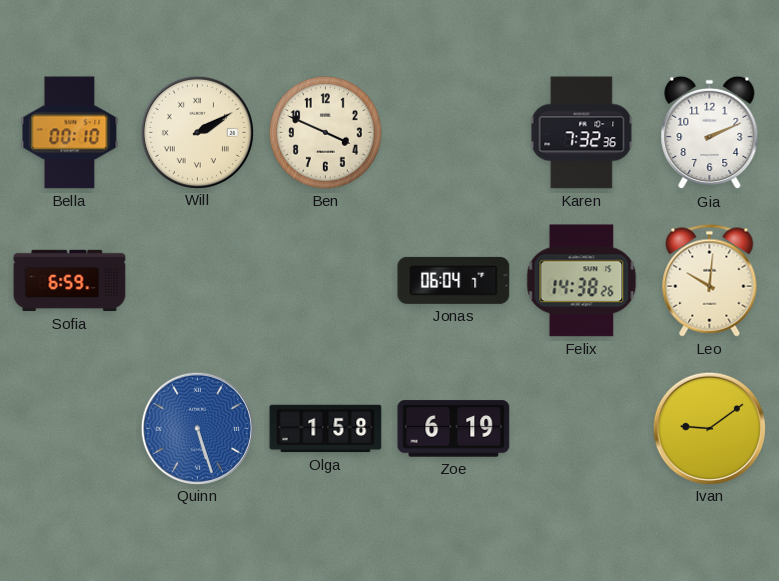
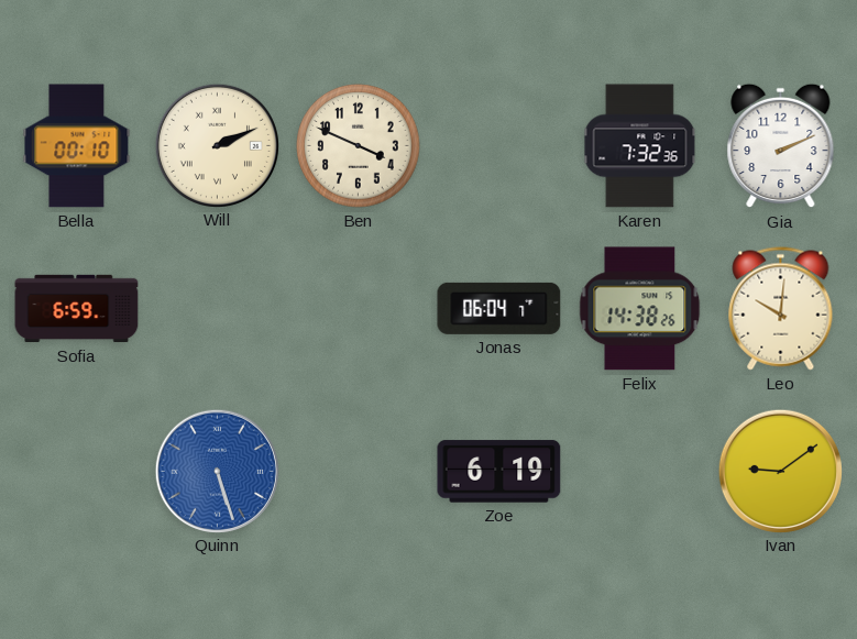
Will: 2:10 -> 2:11 (217, 145)
Olga: 1:58 -> none (326, 429)
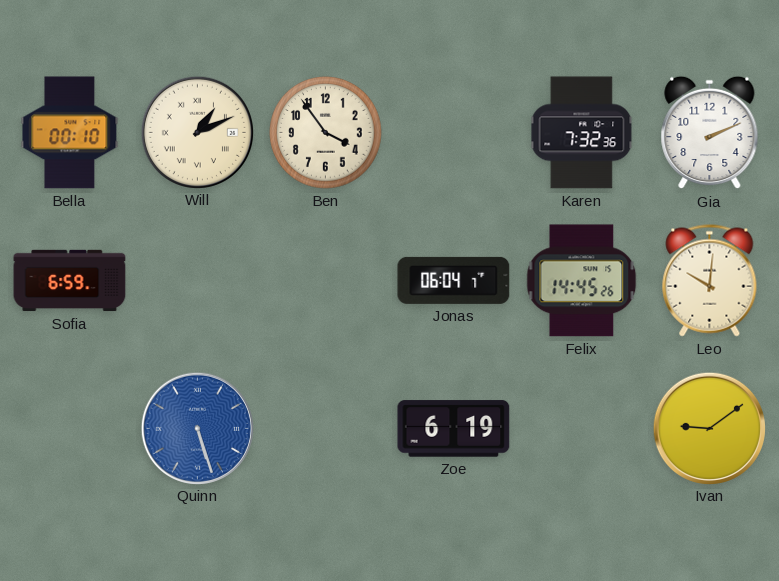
Will: 2:11 -> 1:11 (197, 132)
Ben: 3:49 -> 3:54 (326, 133)
Felix: 14:38 -> 14:45 (582, 281)
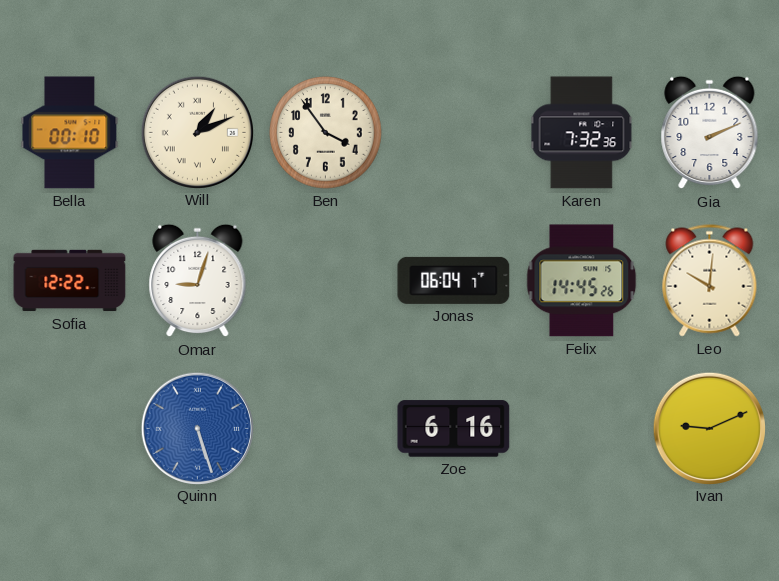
Sofia: 6:59 -> 12:22 (70, 281)
Omar: none -> 9:03 (198, 281)
Zoe: 6:19 -> 6:16 (454, 429)
Ivan: 9:09 -> 9:11 (709, 428)
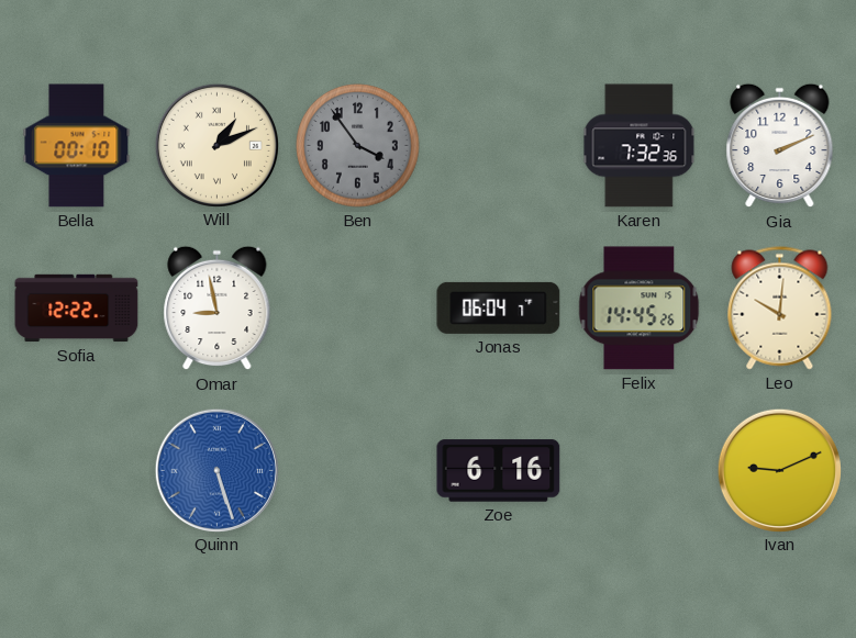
Ben dial: cream -> grey (358, 146)
Omar: 9:03 -> 8:58 (218, 309)
